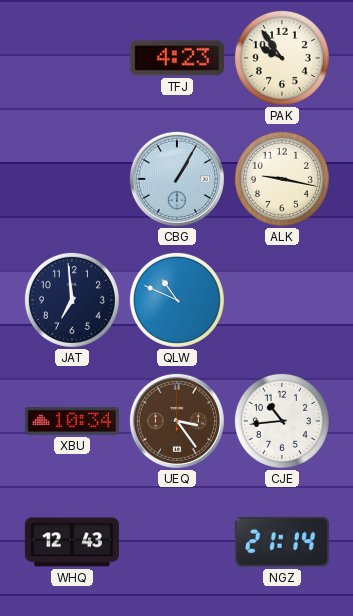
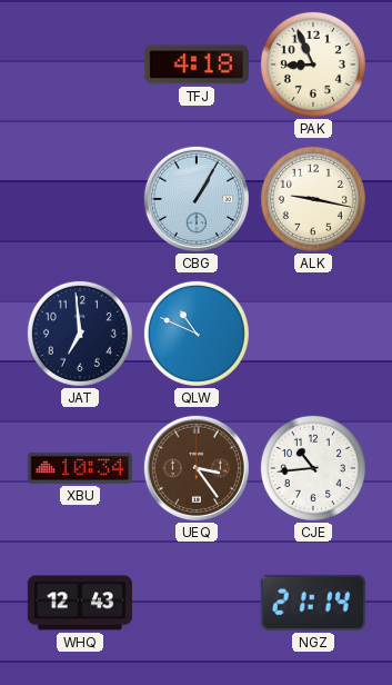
TFJ: 4:23 -> 4:18 (197, 64)
PAK: 9:54 -> 8:56 (313, 64)
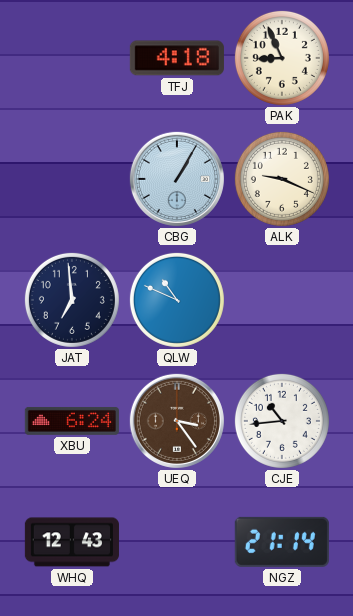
ALK: 9:17 -> 9:19 (282, 179)
XBU: 10:34 -> 6:24 (72, 421)
